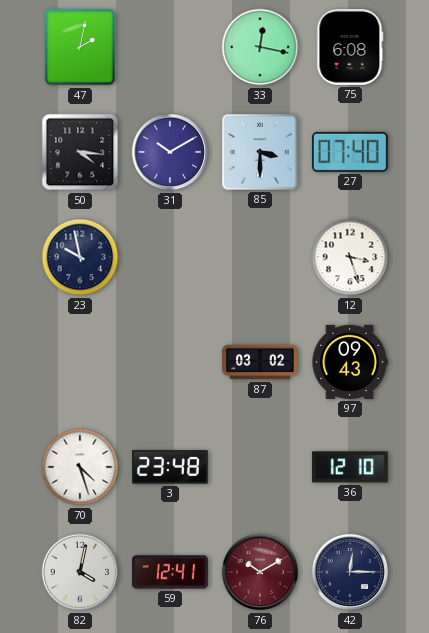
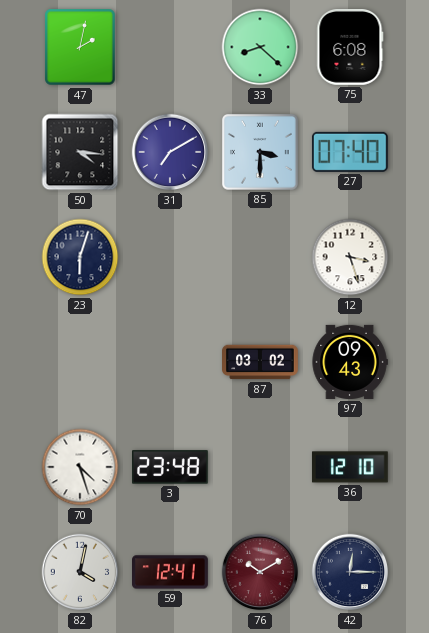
33: 12:17 -> 8:22 (260, 47)
31: 10:10 -> 7:10 (170, 152)
23: 9:58 -> 6:03 (80, 257)
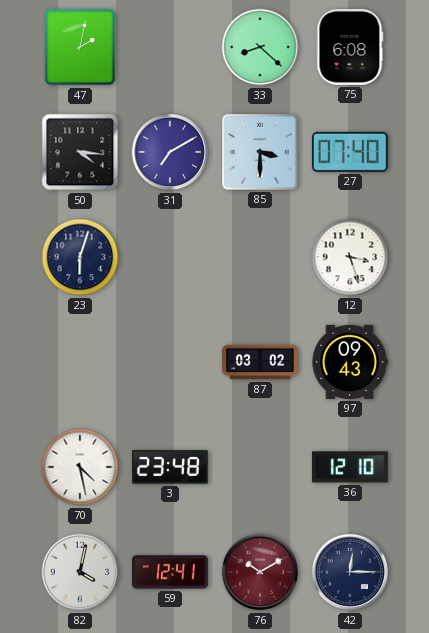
70: 4:27 -> 4:28 (80, 467)
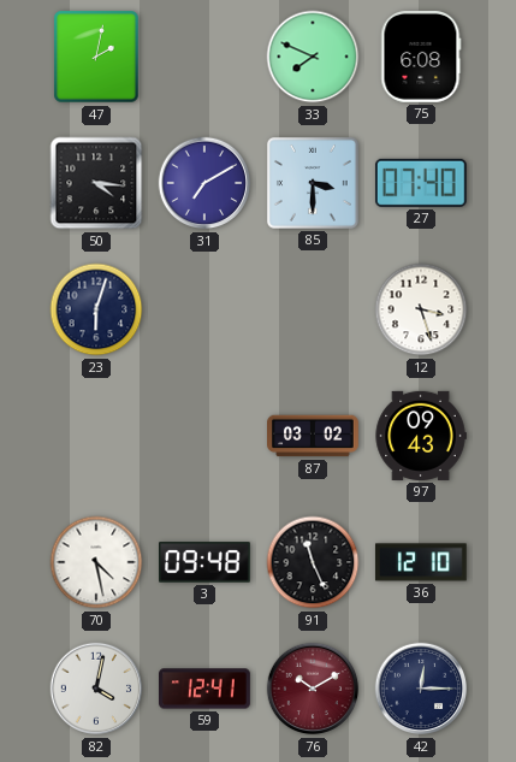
33: 8:22 -> 7:49 (313, 57)
3: 23:48 -> 09:48 (206, 562)
91: none -> 11:26 (313, 562)
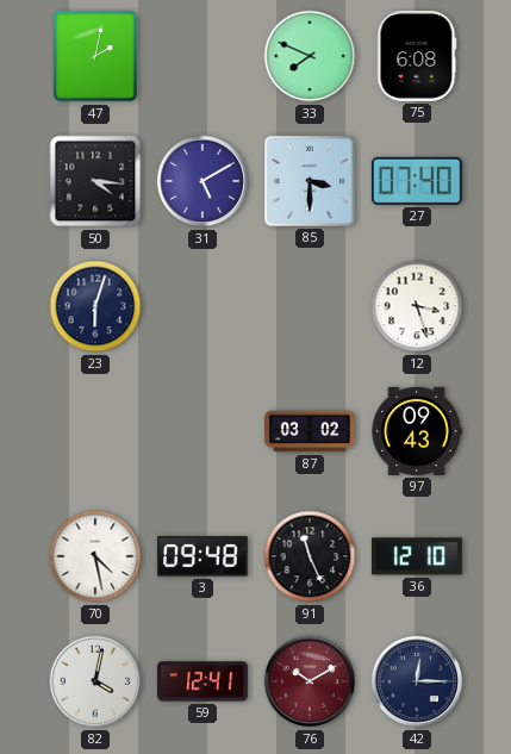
31: 7:10 -> 5:10 (202, 181)
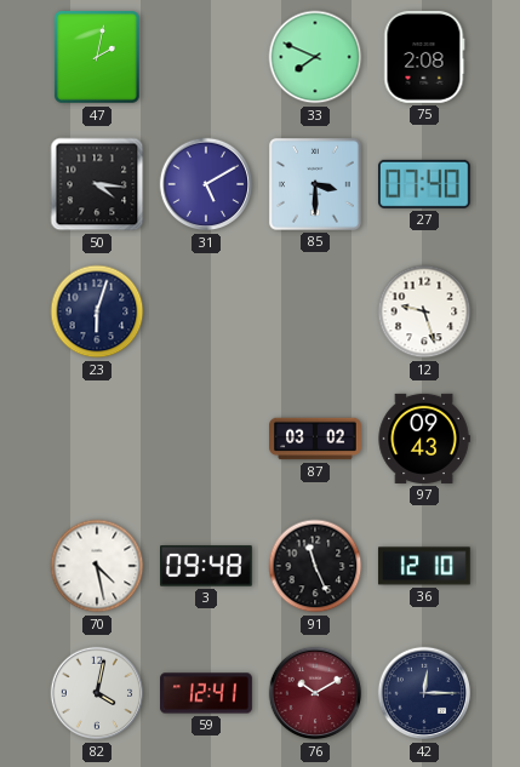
75: 6:08 -> 2:08 (424, 58)
12: 3:27 -> 9:27 (424, 311)
